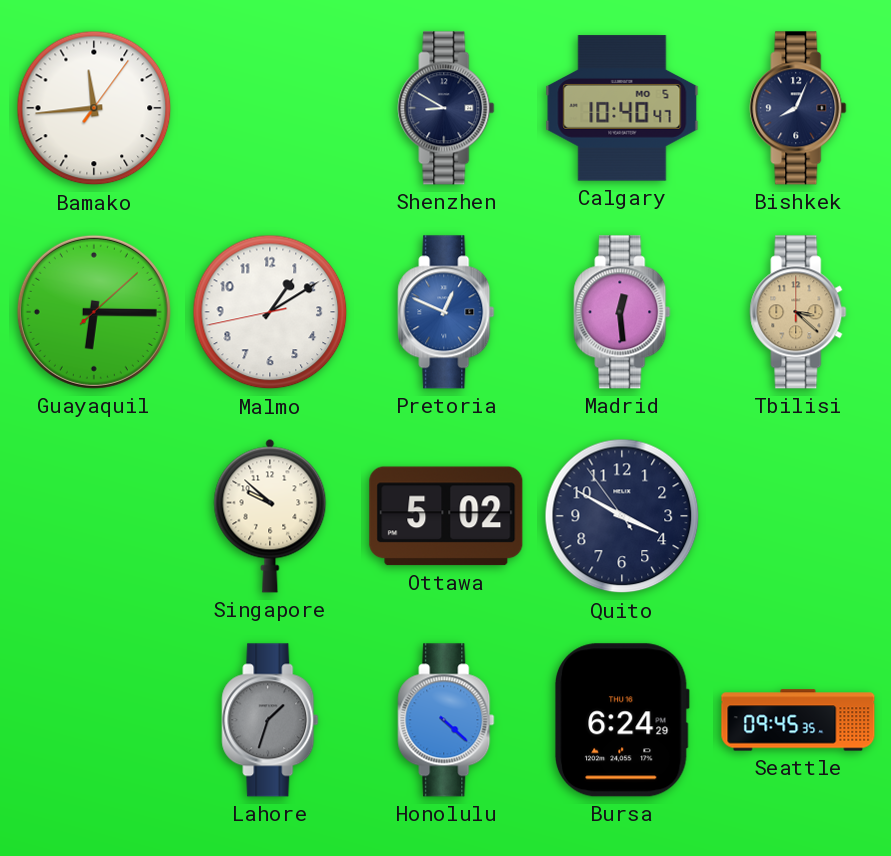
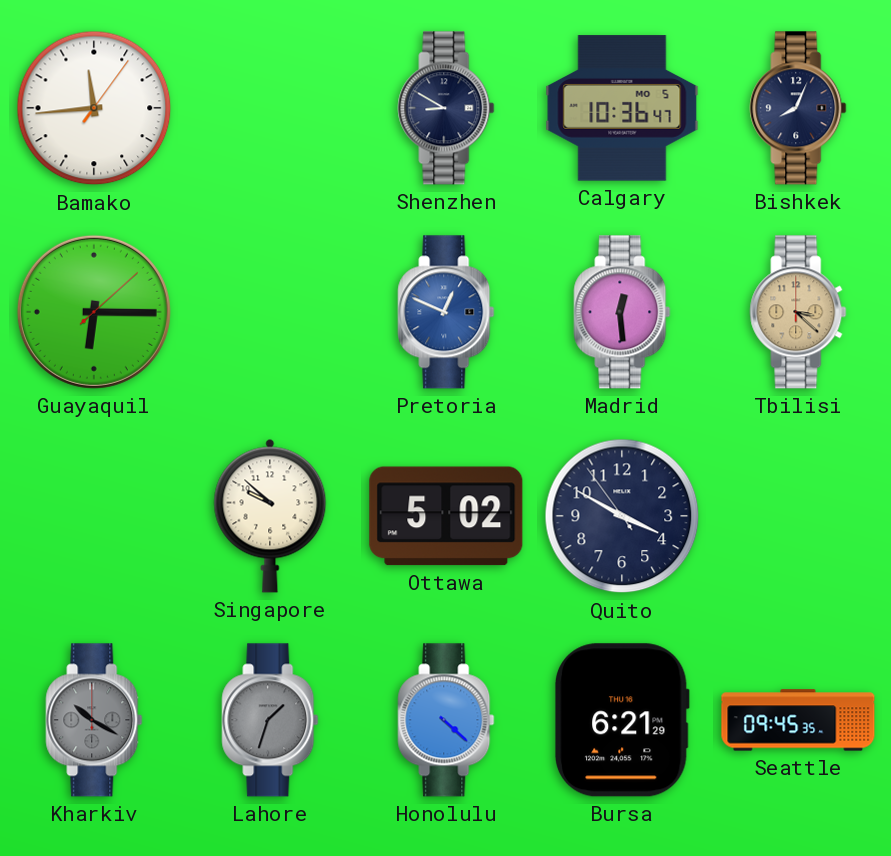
Calgary: 10:40 -> 10:36 (622, 108)
Malmo: 1:09 -> none (270, 312)
Kharkiv: none -> 10:20 (94, 720)
Bursa: 6:24 -> 6:21 (622, 720)
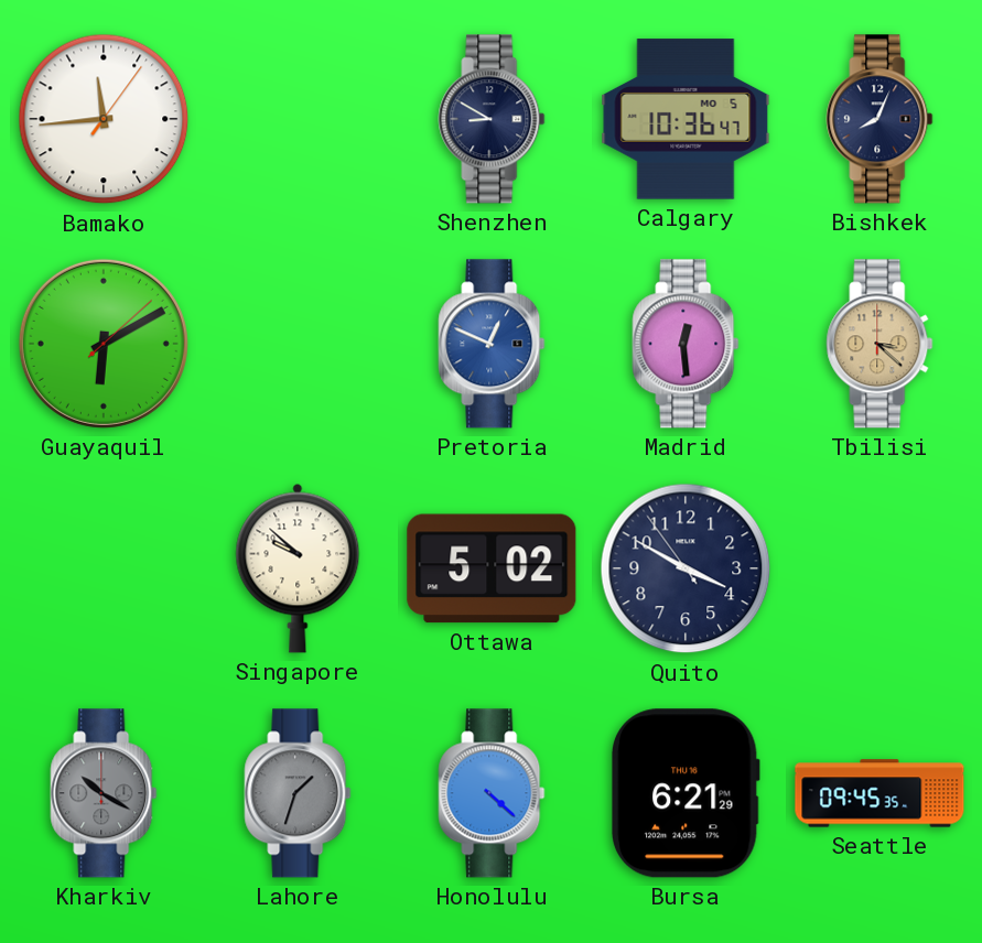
Guayaquil: 6:15 -> 6:10 (104, 344)
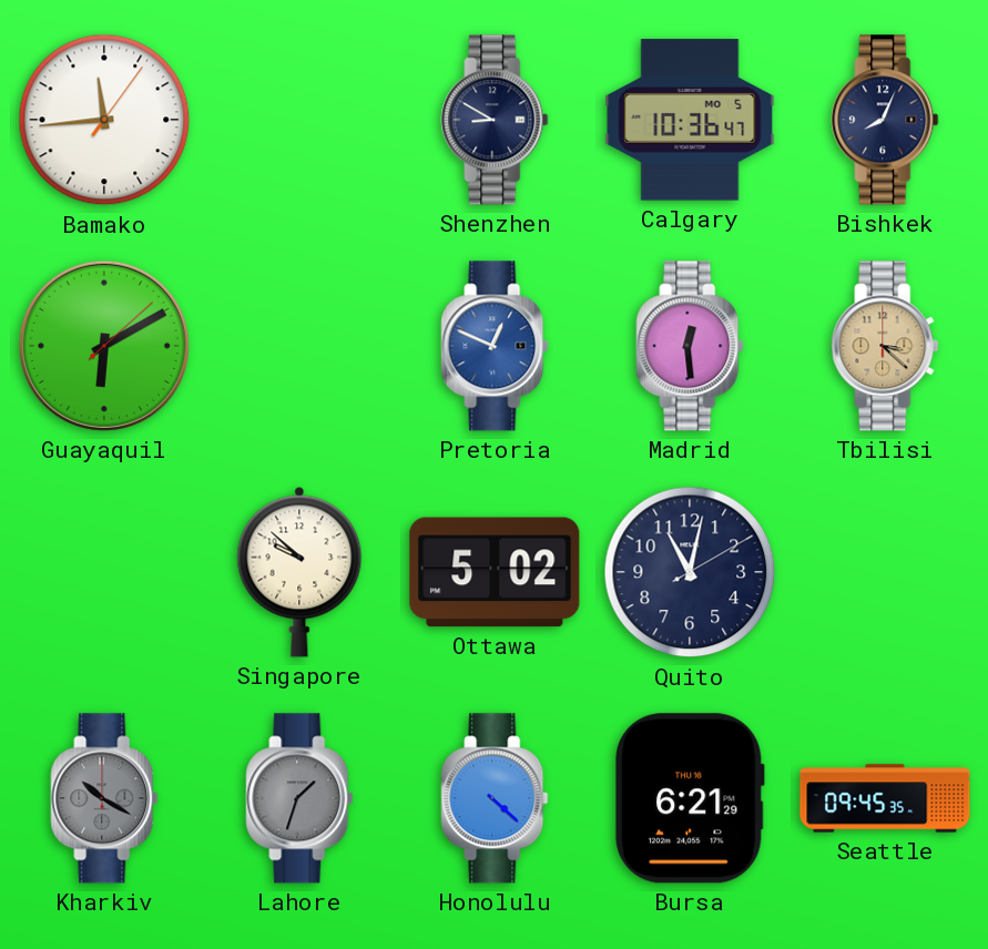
Quito: 3:49 -> 11:02 (690, 572)
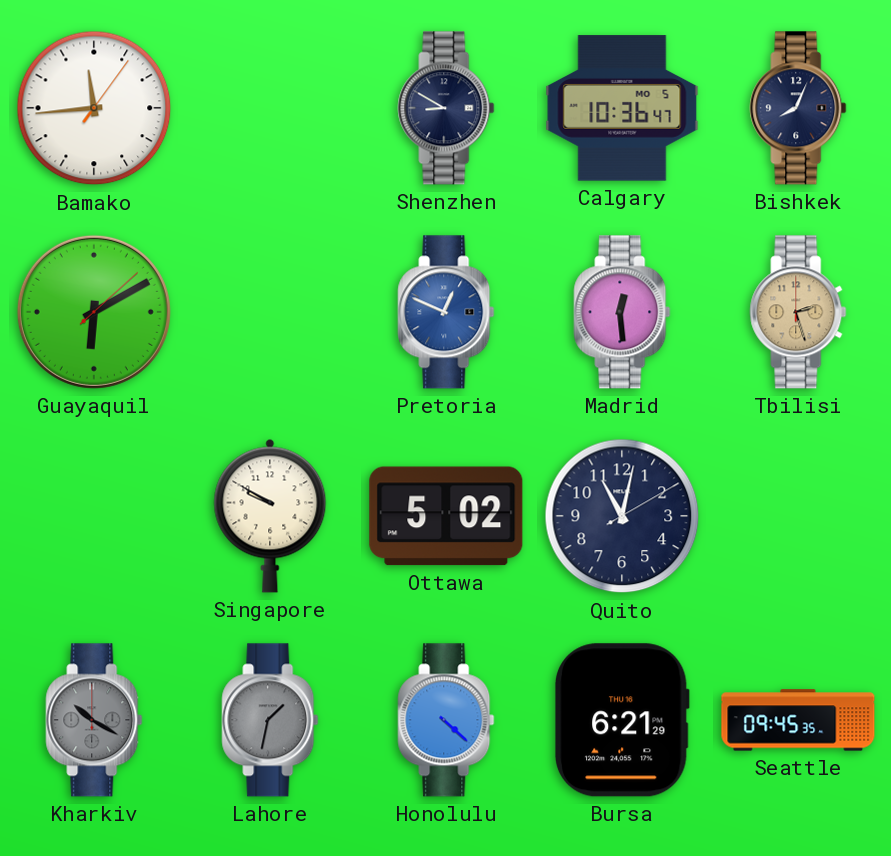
Tbilisi: 3:22 -> 2:27 (798, 312)
Singapore: 9:52 -> 9:50 (270, 516)
Lahore: 1:33 -> 1:32 (270, 720)
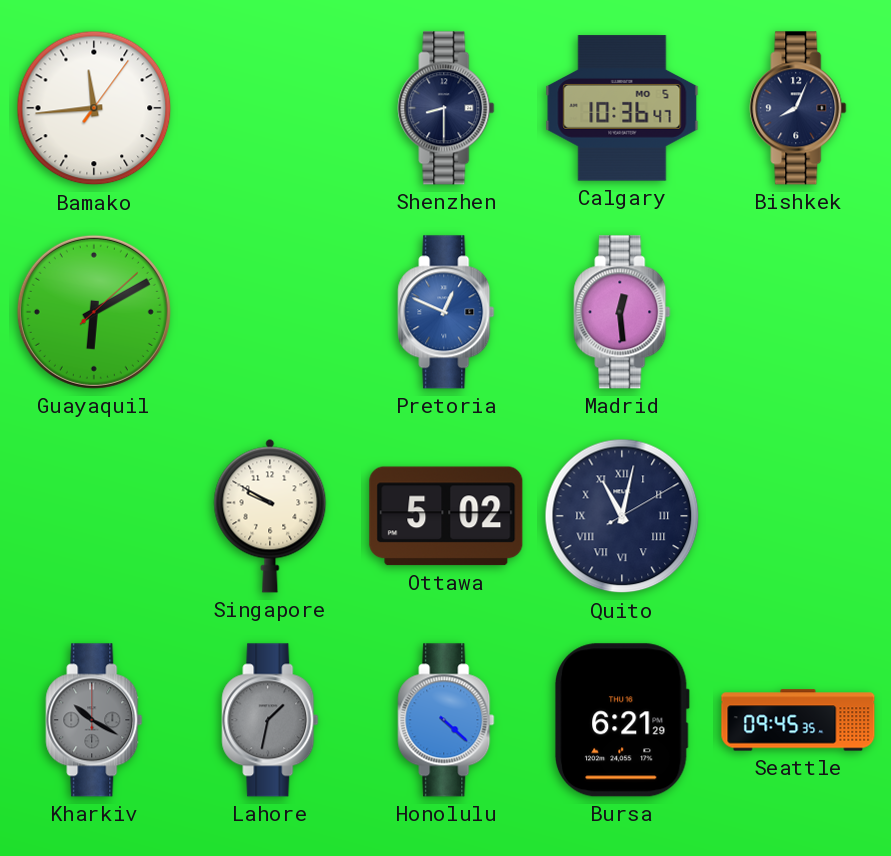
Shenzhen: 8:50 -> 8:30 (446, 108)
Tbilisi: 2:27 -> none (798, 312)
Quito numerals: Arabic -> Roman (622, 516)
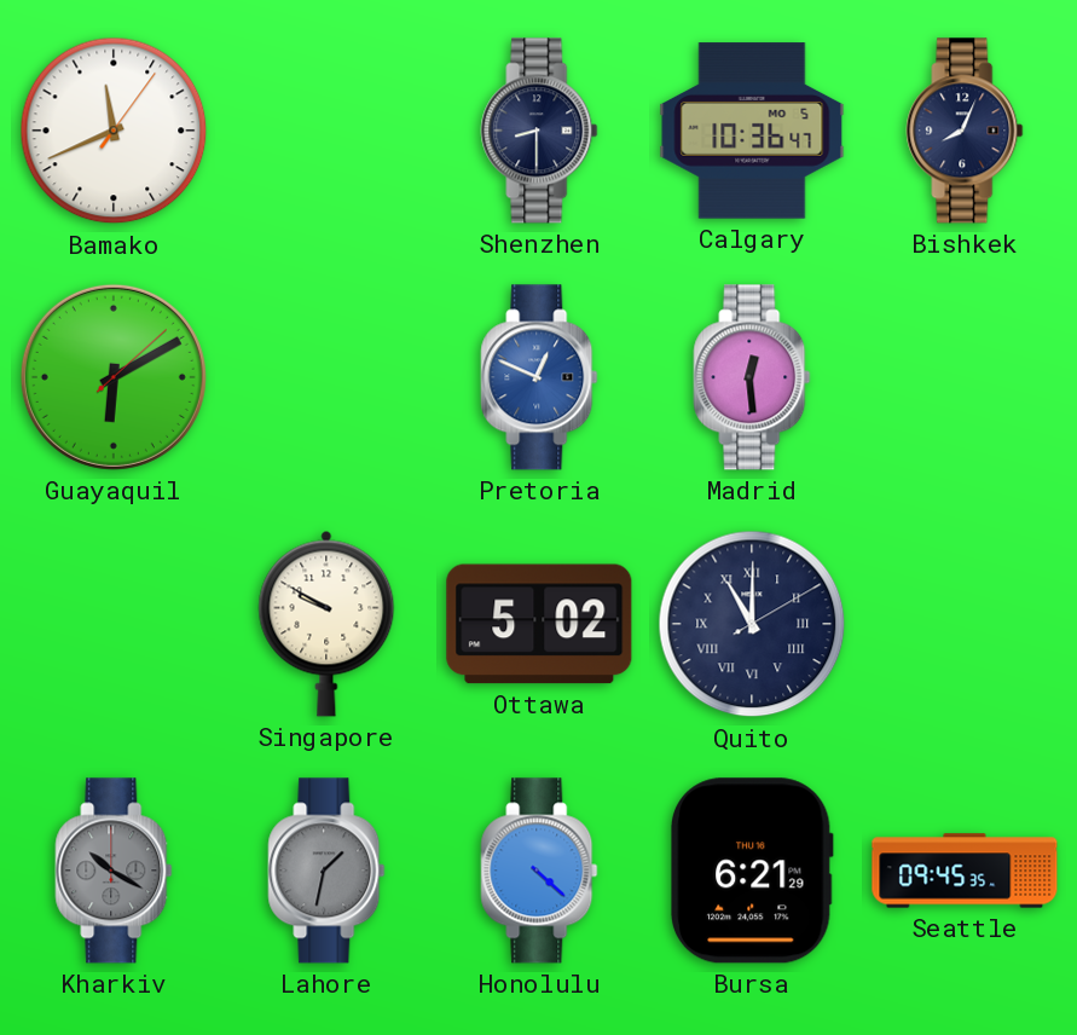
Bamako: 11:44 -> 11:41 (114, 131)
Quito: 11:02 -> 11:00 (752, 624)
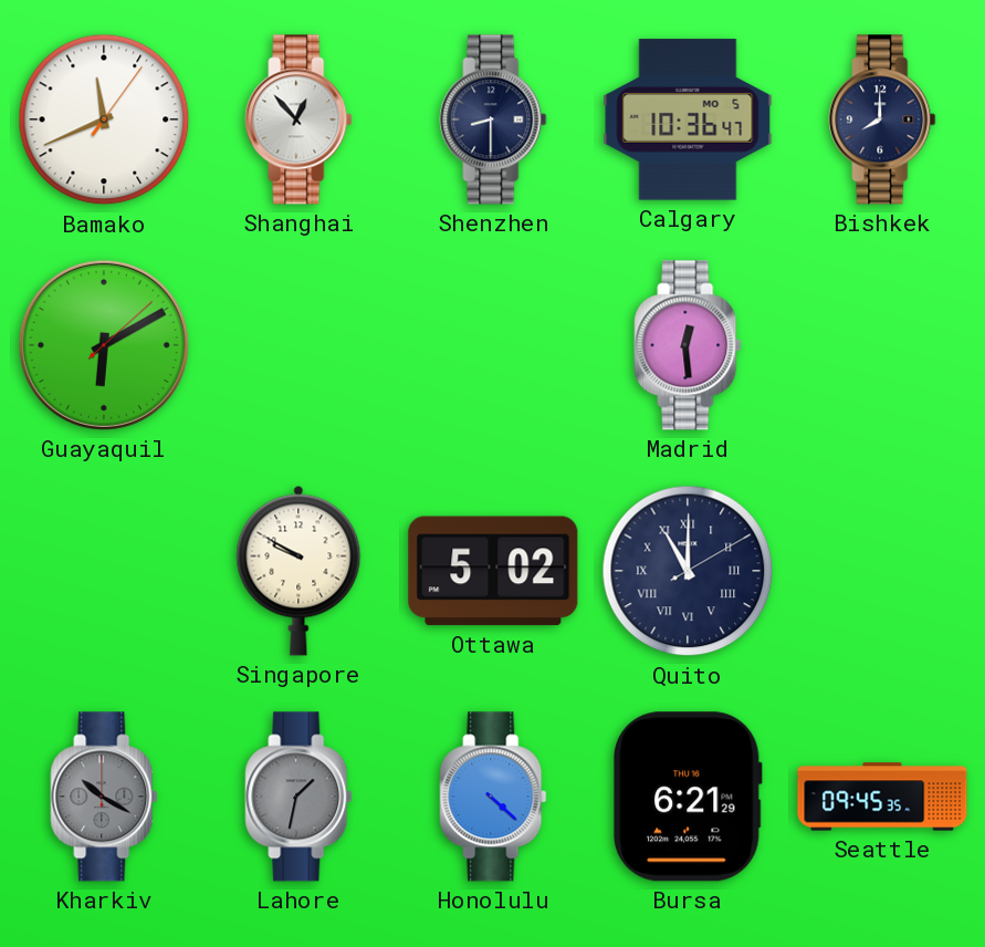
Shanghai: none -> 12:53 (298, 119)
Bishkek: 8:04 -> 8:00 (882, 119)
Pretoria: 12:49 -> none (539, 377)
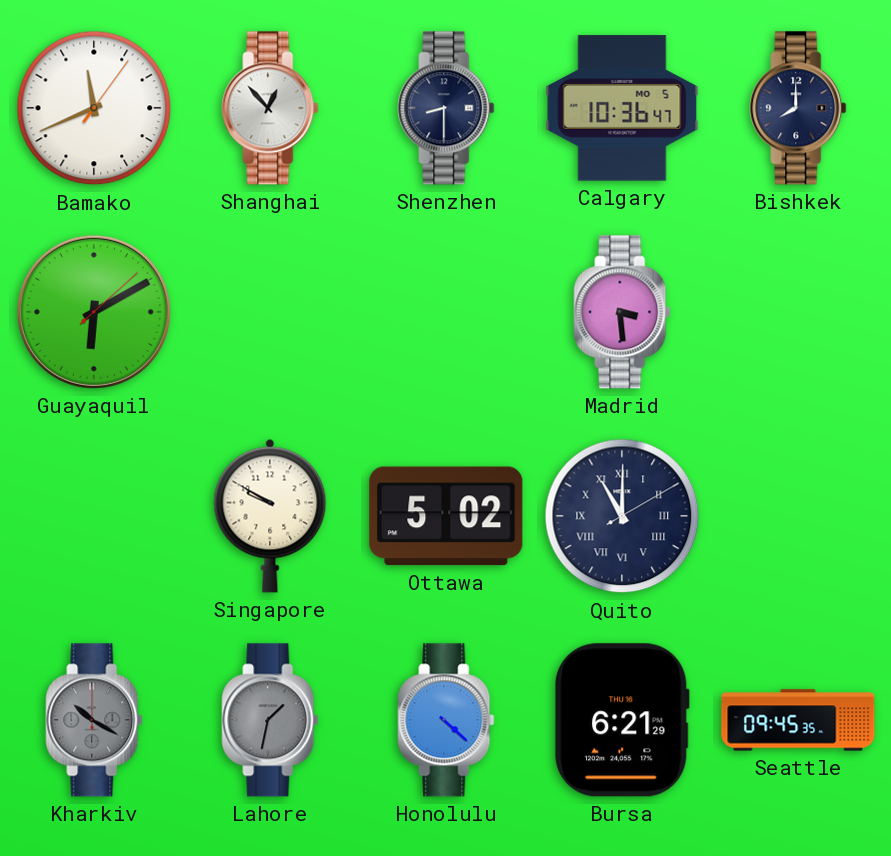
Madrid: 12:29 -> 3:29 (622, 312)
